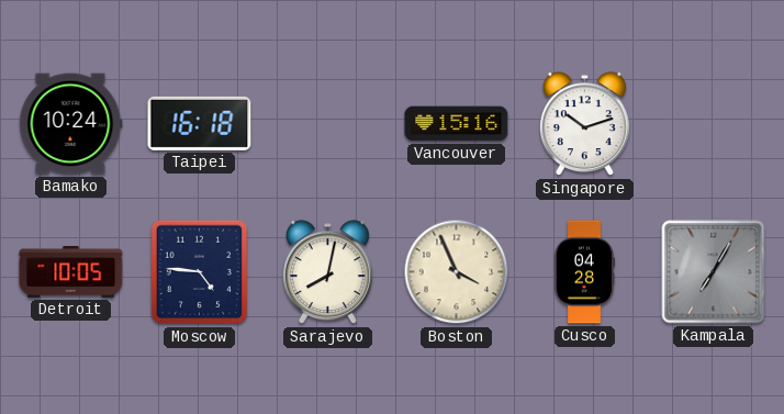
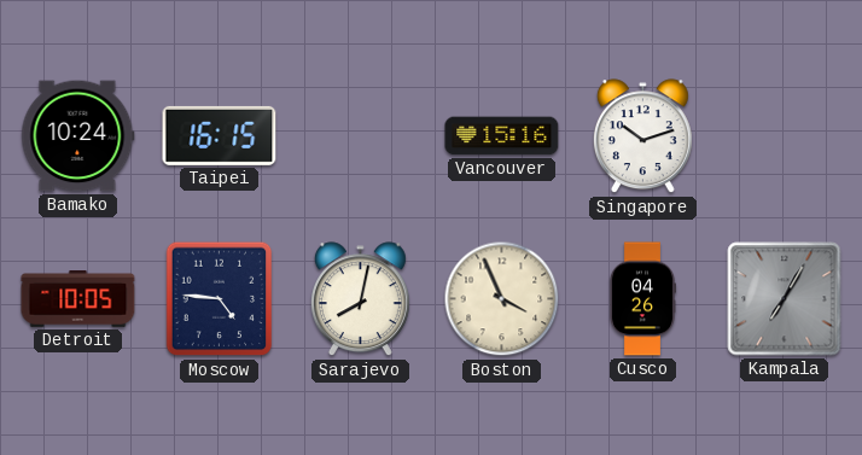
Taipei: 16:18 -> 16:15 (220, 135)
Cusco: 04:28 -> 04:26 (641, 299)
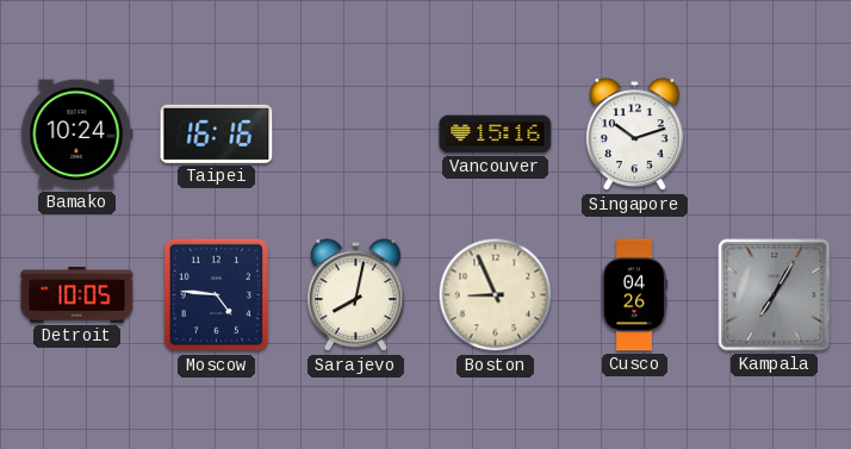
Taipei: 16:15 -> 16:16 (217, 133)
Boston: 3:56 -> 8:56 (496, 295)
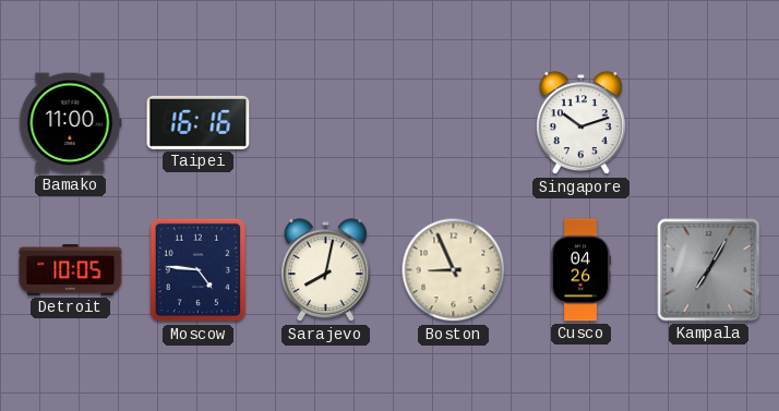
Bamako: 10:24 -> 11:00 (71, 123)
Vancouver: 15:16 -> none (496, 135)
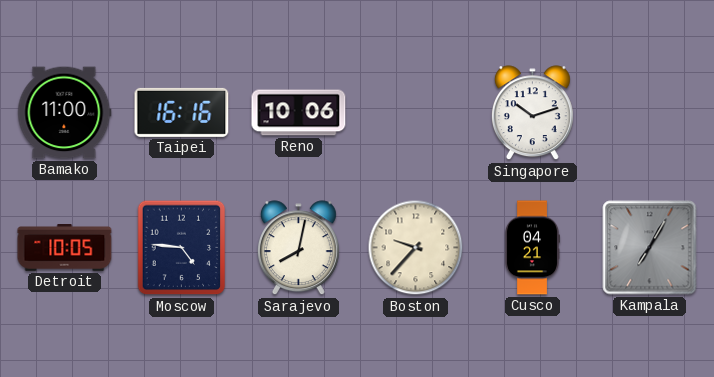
Reno: none -> 10:06 (299, 113)
Boston: 8:56 -> 9:37 (416, 248)
Cusco: 04:26 -> 04:21 (531, 248)
